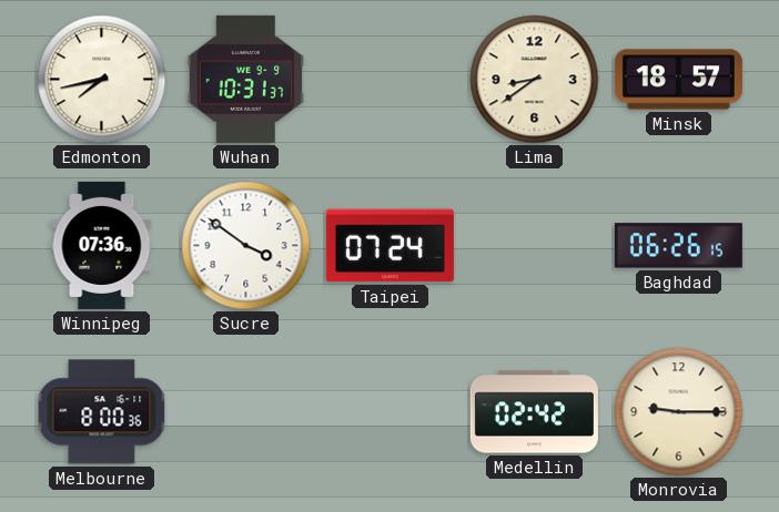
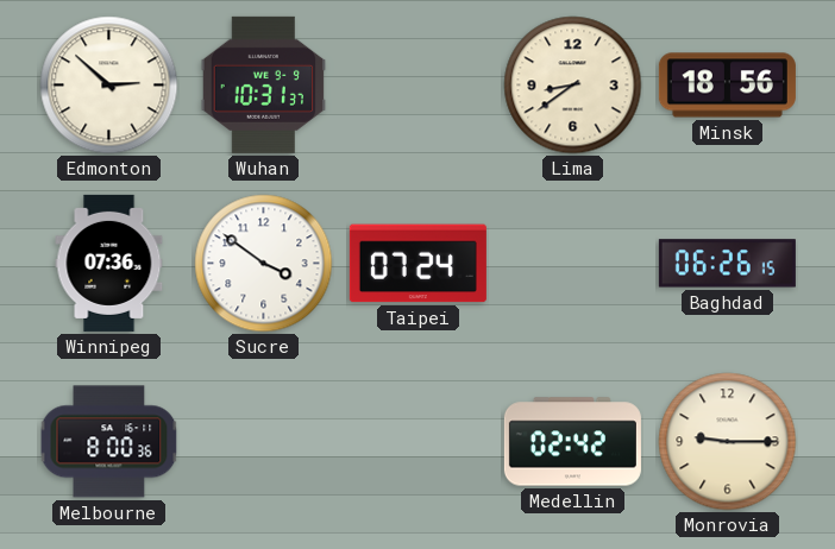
Edmonton: 7:43 -> 2:52 (109, 86)
Minsk: 18:57 -> 18:56 (727, 86)
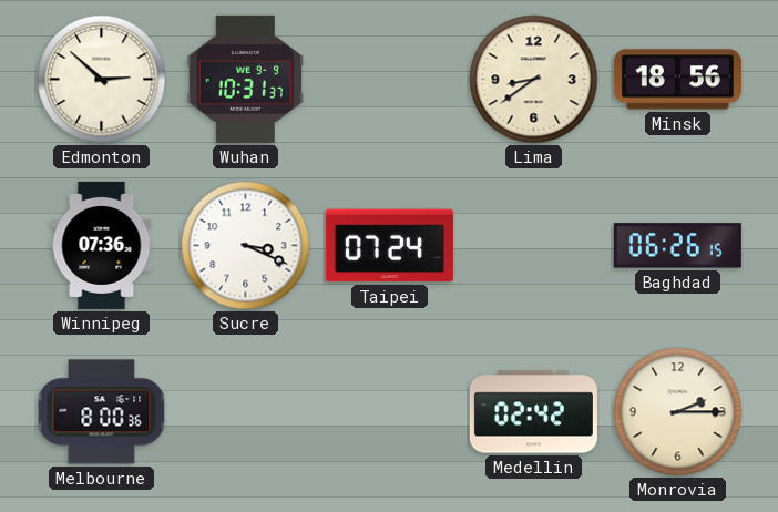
Sucre: 3:51 -> 3:19 (246, 246)
Monrovia: 9:15 -> 2:15 (678, 412)
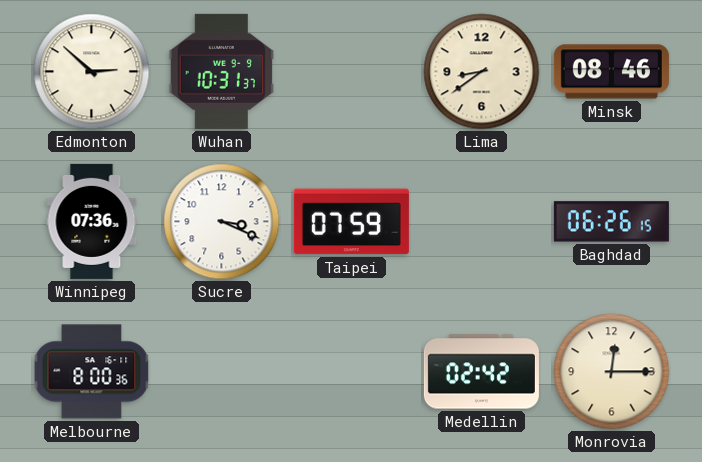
Minsk: 18:56 -> 08:46 (611, 72)
Taipei: 07:24 -> 07:59 (351, 222)
Monrovia: 2:15 -> 12:15 (612, 372)
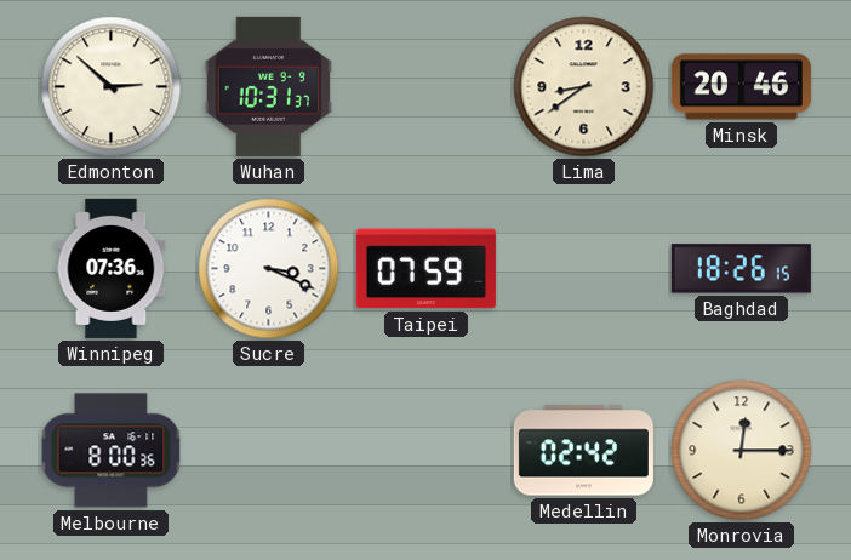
Minsk: 08:46 -> 20:46 (741, 87)
Baghdad: 06:26 -> 18:26 (741, 269)
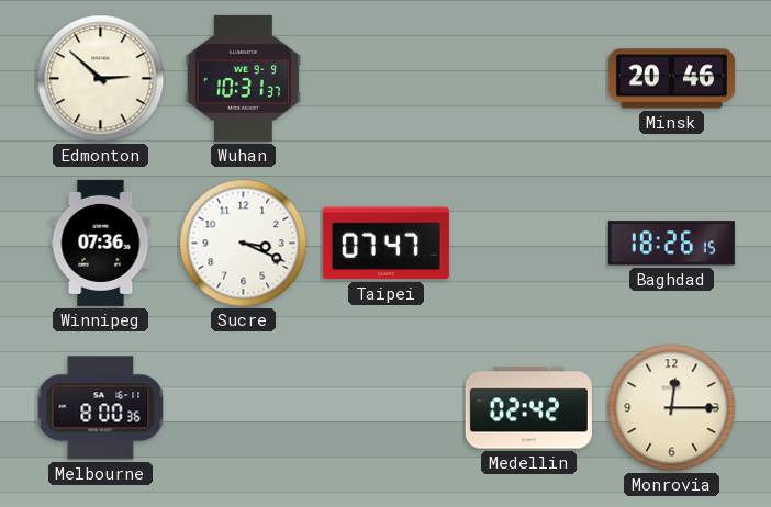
Lima: 8:39 -> none (584, 87)
Taipei: 07:59 -> 07:47 (386, 244)
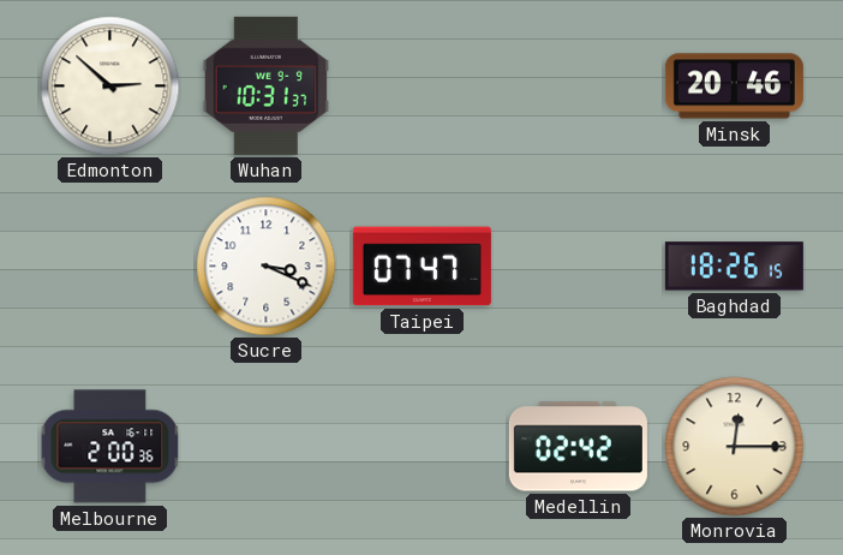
Winnipeg: 07:36 -> none (101, 243)
Melbourne: 8:00 -> 2:00 (110, 447)
